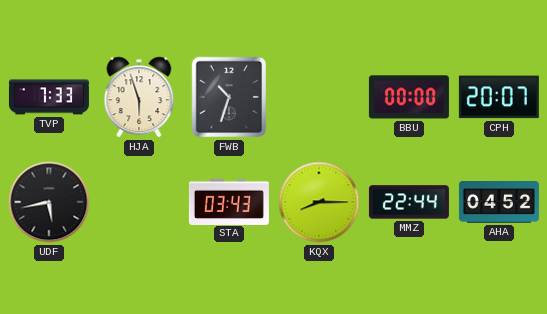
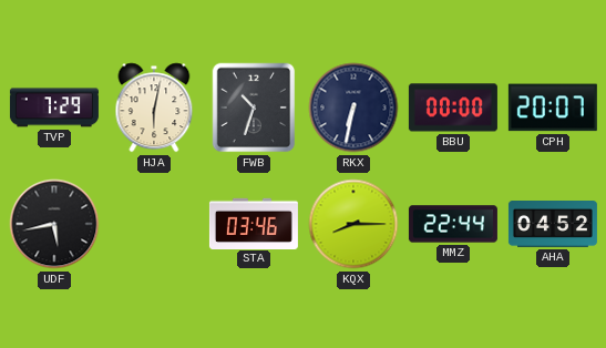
TVP: 7:33 -> 7:29 (54, 108)
HJA: 5:57 -> 6:02 (154, 108)
RKX: none -> 6:32 (353, 108)
STA: 03:43 -> 03:46 (254, 223)
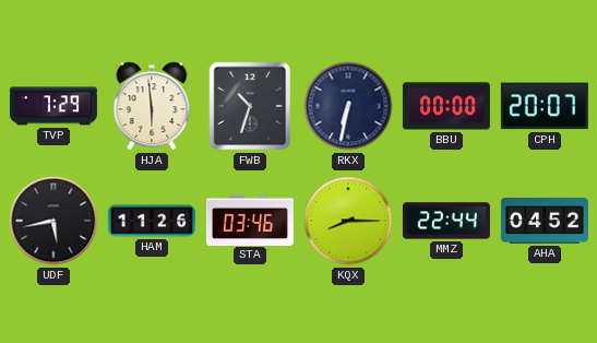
HJA: 6:02 -> 5:59 (152, 106)
HAM: none -> 11:26 (152, 221)
